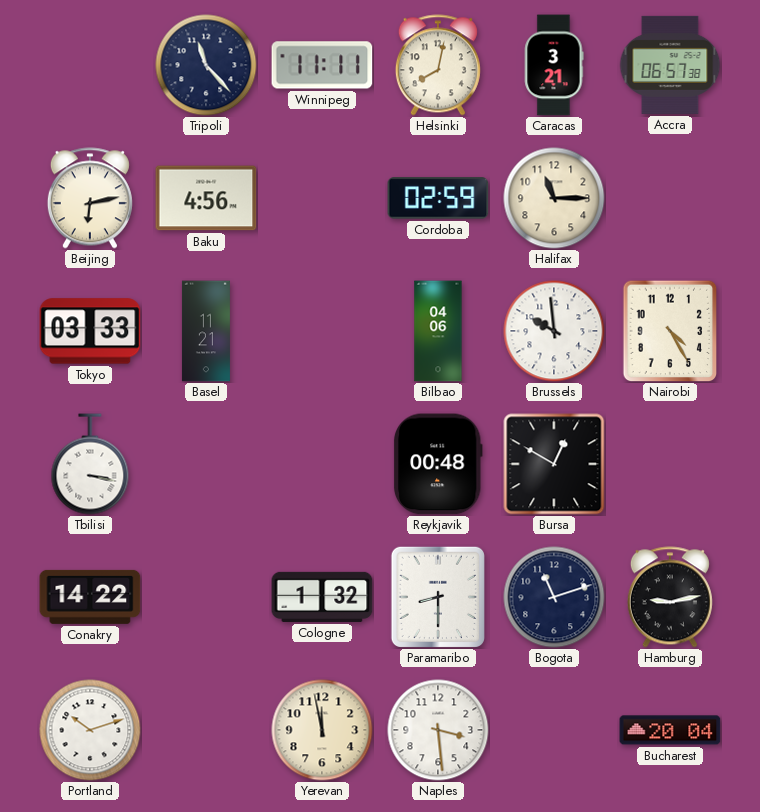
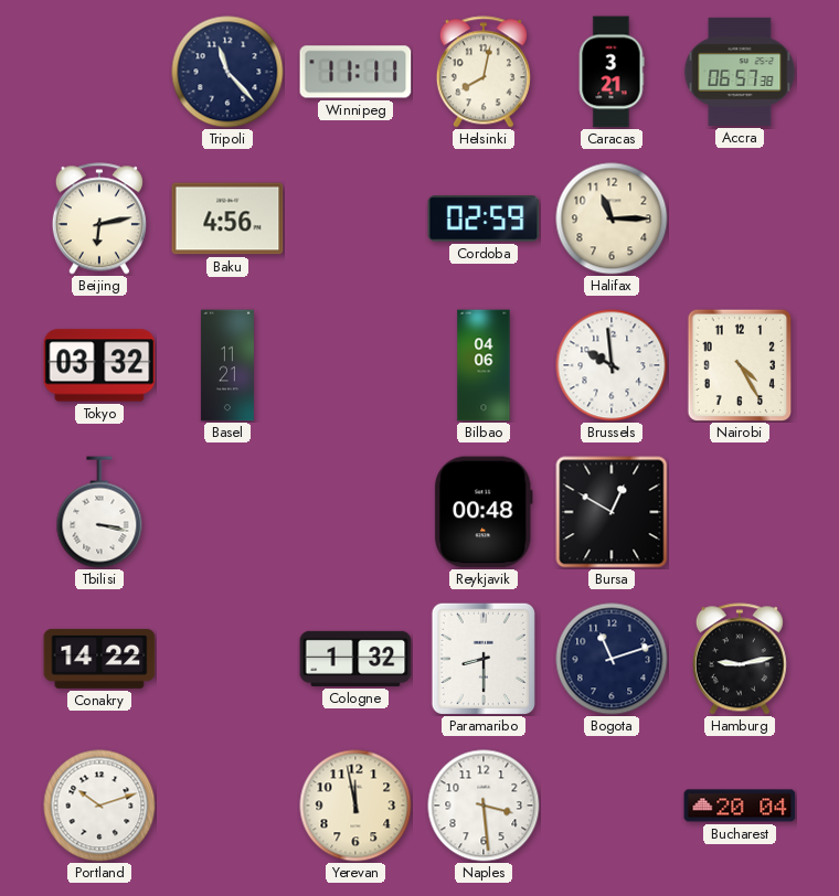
Tokyo: 03:33 -> 03:32 (99, 365)
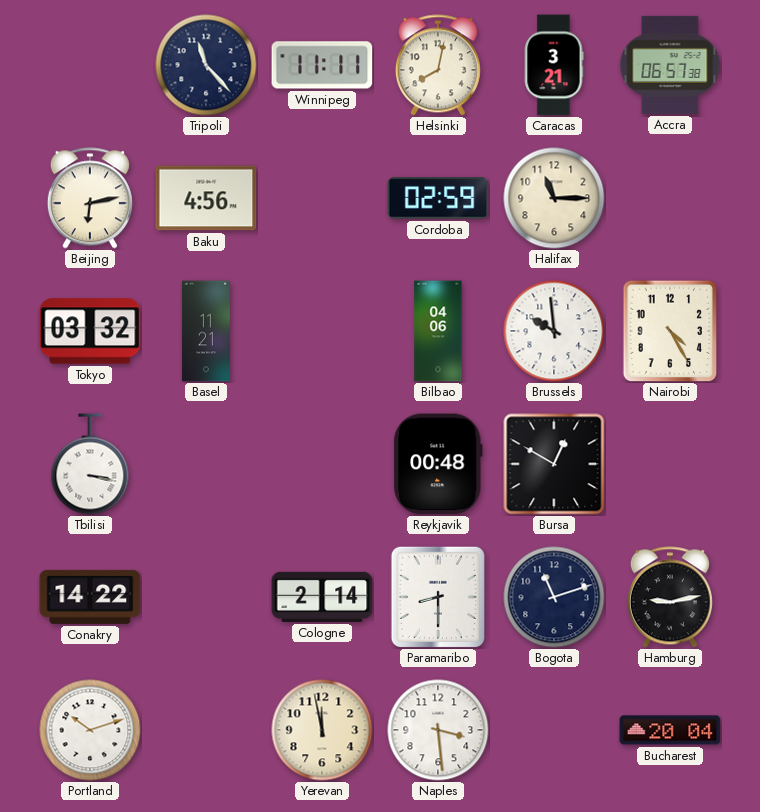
Cologne: 1:32 -> 2:14 (322, 597)
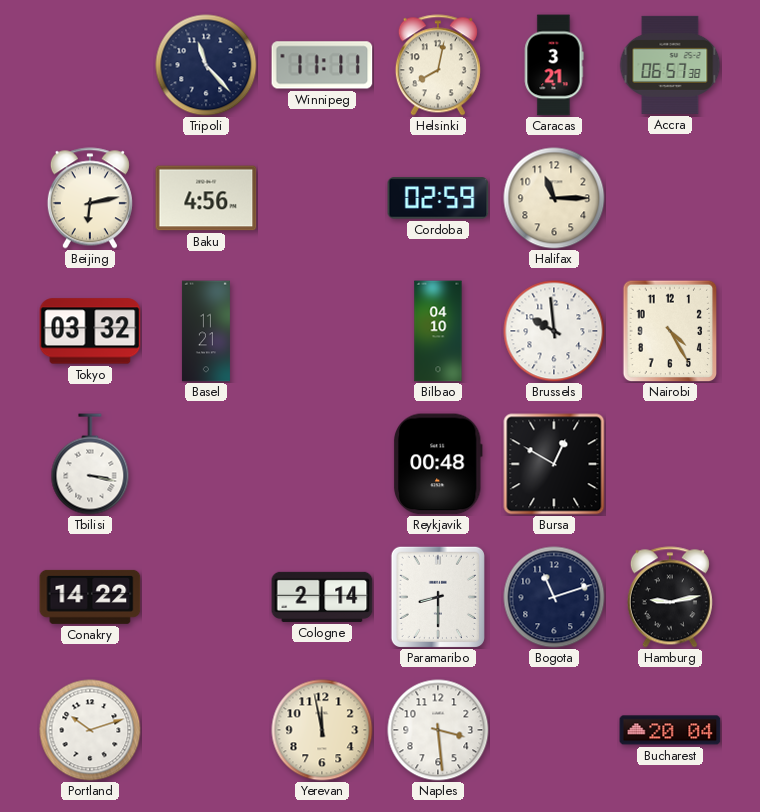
Bilbao: 04:06 -> 04:10 (438, 331)
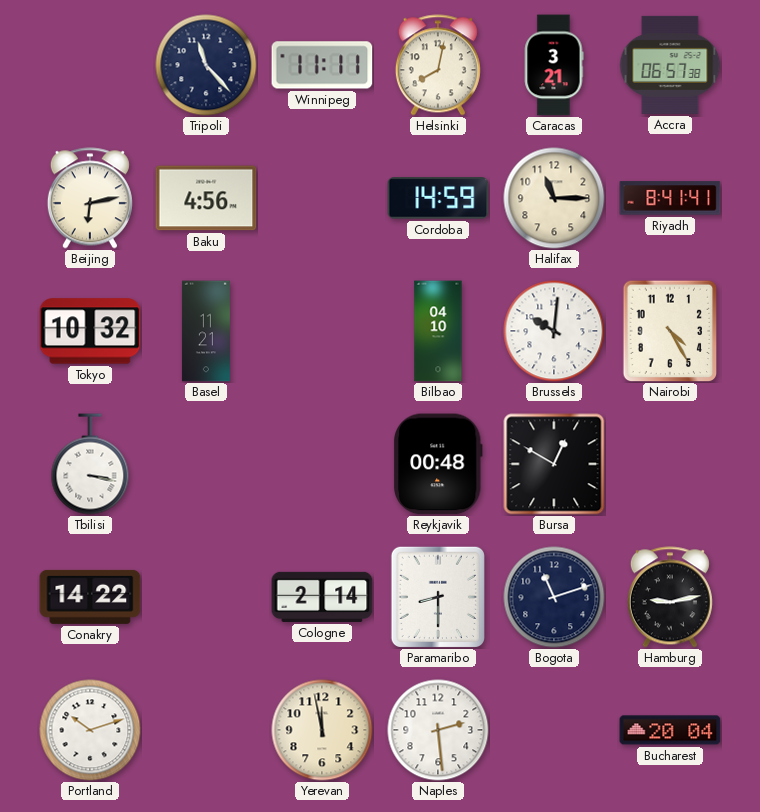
Cordoba: 02:59 -> 14:59 (438, 198)
Riyadh: none -> 8:41 (670, 198)
Tokyo: 03:32 -> 10:32 (90, 331)
Brussels: 9:59 -> 10:01 (554, 331)
Naples: 3:29 -> 2:29 (438, 730)
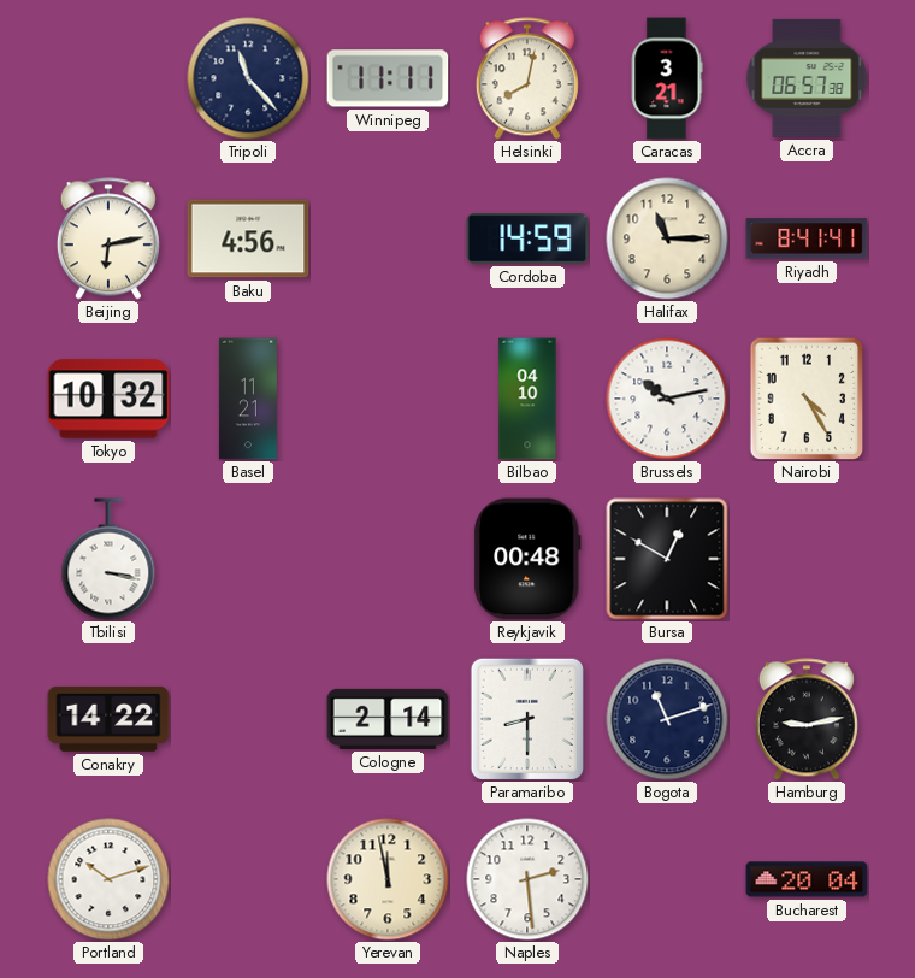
Brussels: 10:01 -> 10:13 (667, 399)
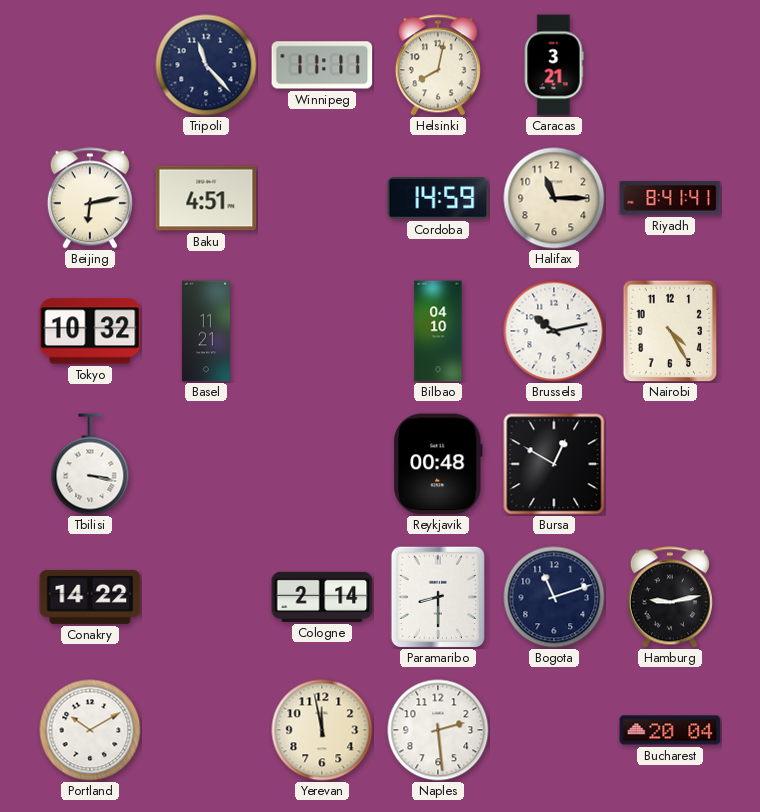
Accra: 06:57 -> none (807, 78)
Baku: 4:56 -> 4:51 (206, 198)
Portland: 10:12 -> 10:10 (90, 730)
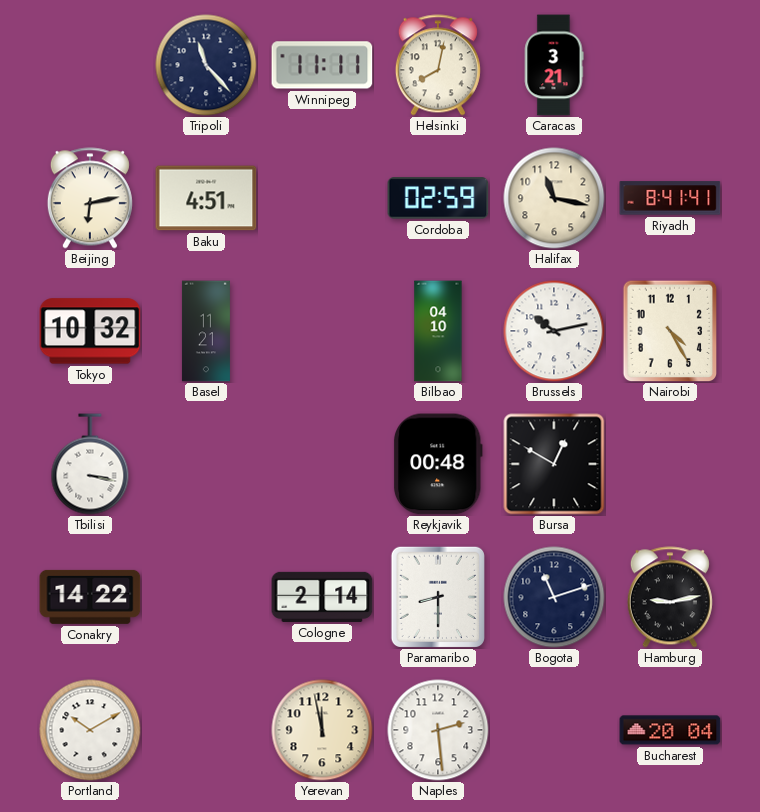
Cordoba: 14:59 -> 02:59 (438, 198)
Halifax: 11:15 -> 11:17 (554, 198)
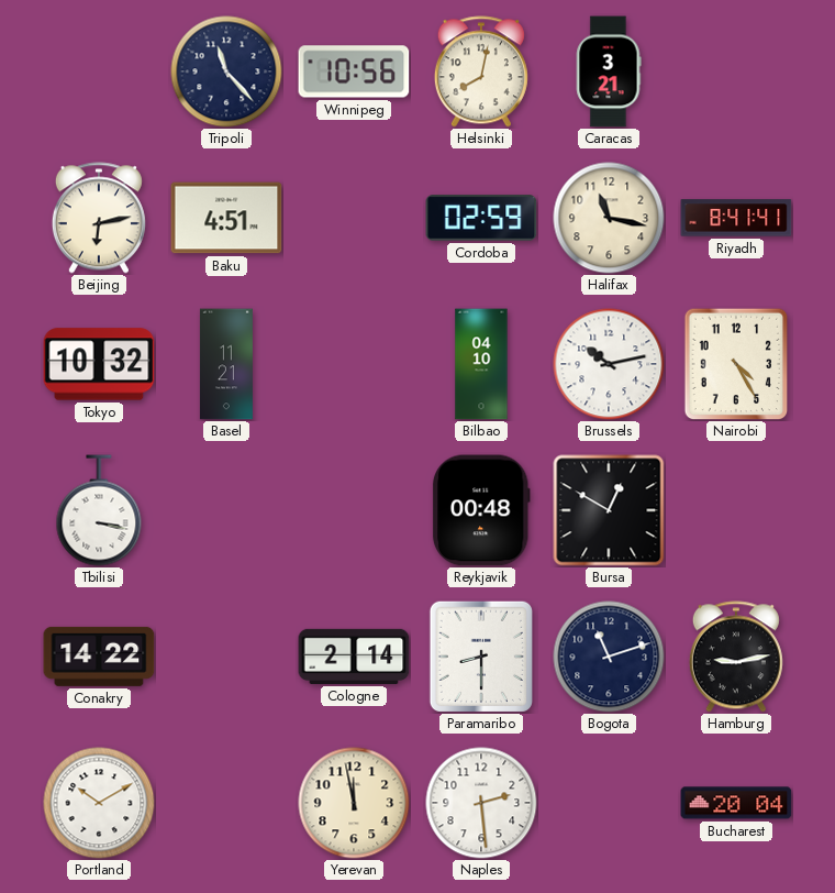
Winnipeg: 11:11 -> 10:56 (354, 71)
